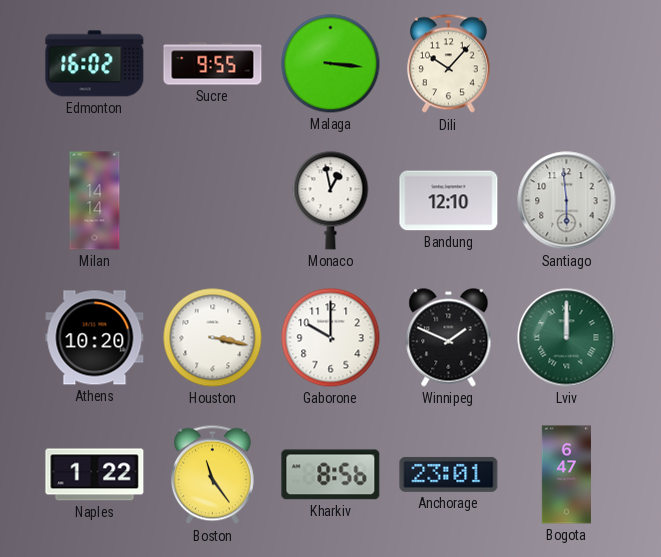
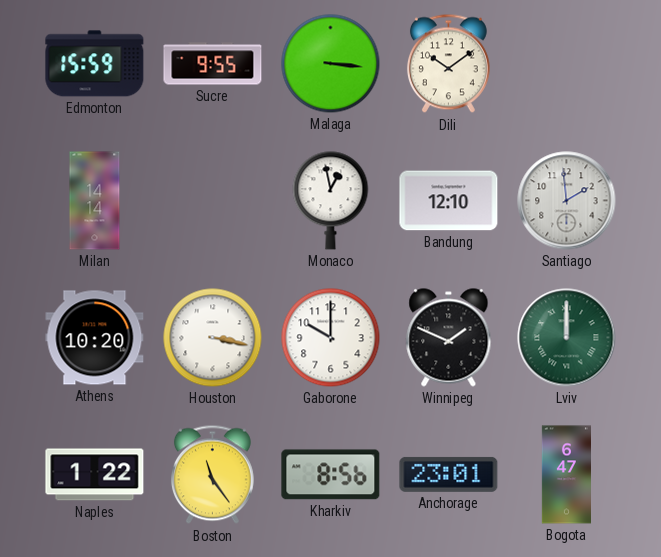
Edmonton: 16:02 -> 15:59 (95, 64)
Dili: 10:07 -> 10:09 (448, 64)
Santiago: 5:59 -> 1:59 (567, 201)
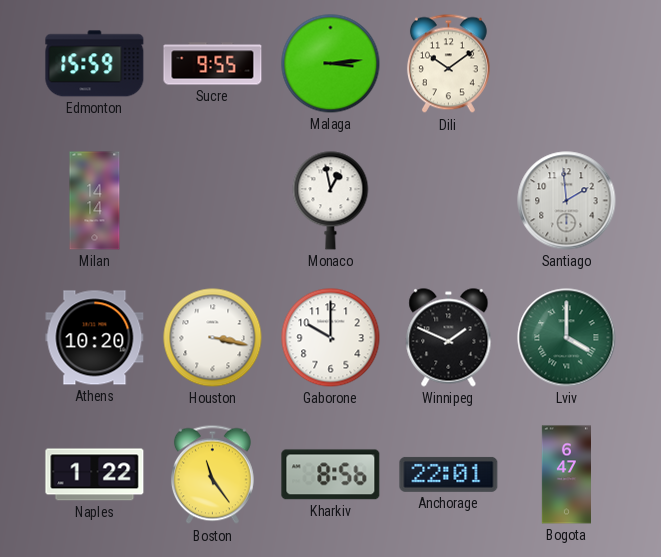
Malaga: 3:16 -> 3:14 (331, 64)
Bandung: 12:10 -> none (449, 201)
Lviv: 12:00 -> 4:00 (567, 338)
Anchorage: 23:01 -> 22:01 (449, 474)
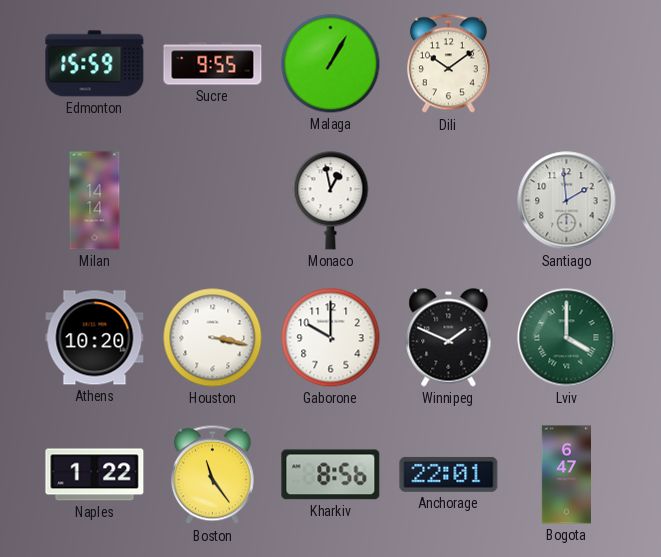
Malaga: 3:14 -> 1:05 (331, 64)
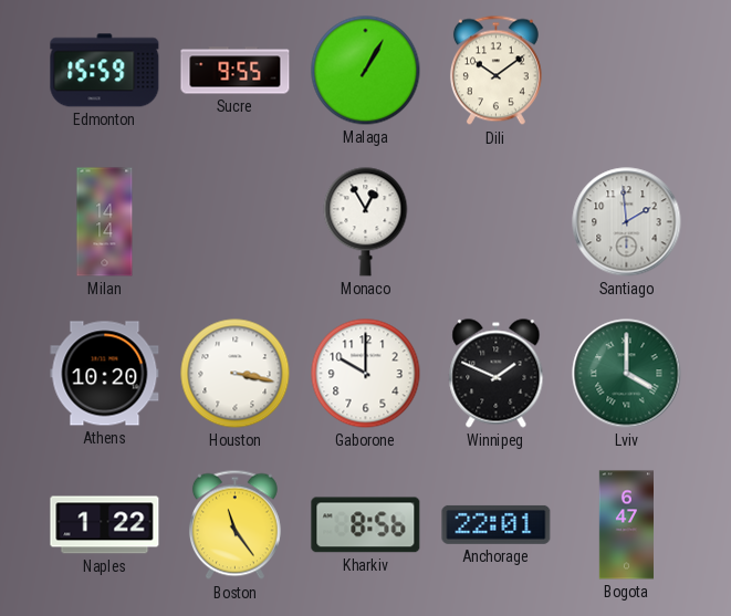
Monaco: 12:58 -> 12:55 (366, 222)
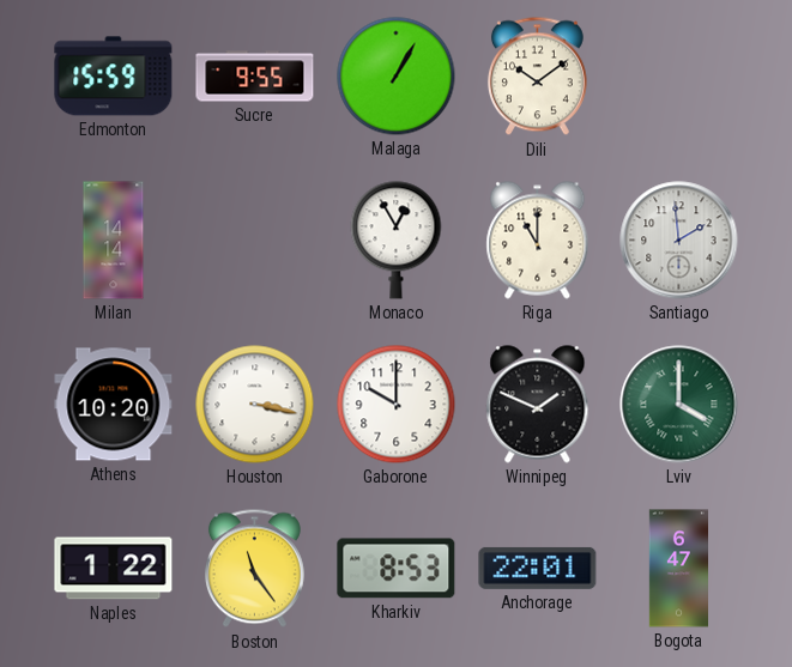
Riga: none -> 11:00 (538, 241)
Kharkiv: 8:56 -> 8:53 (397, 569)
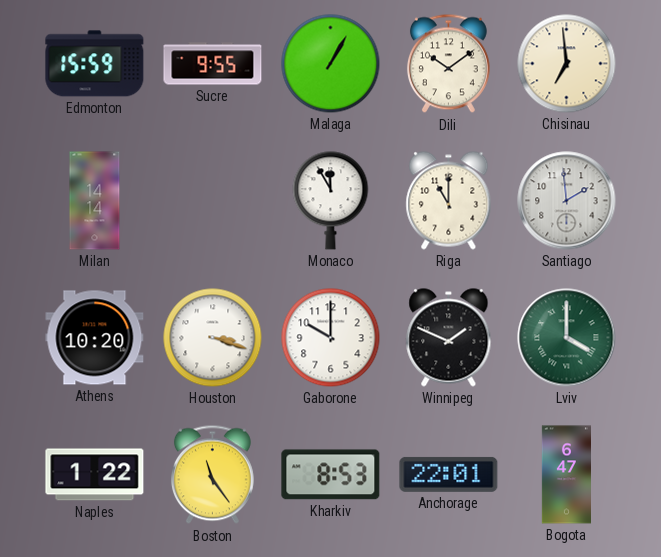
Chisinau: none -> 6:59 (567, 64)
Monaco: 12:55 -> 11:55 (331, 201)
Houston: 3:17 -> 3:18 (213, 338)
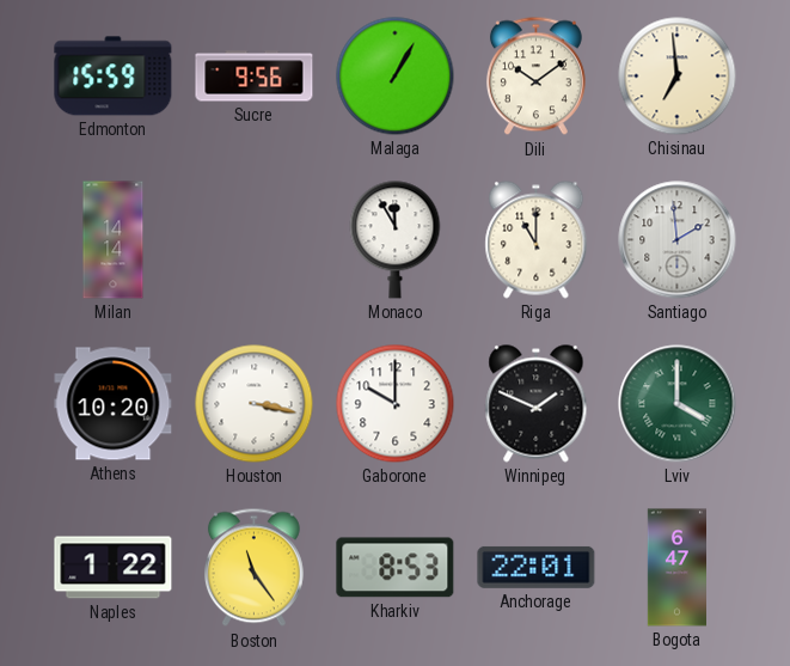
Sucre: 9:55 -> 9:56 (255, 77)
Houston: 3:18 -> 3:17 (255, 404)
